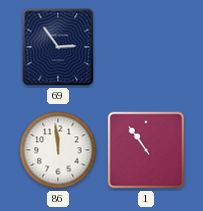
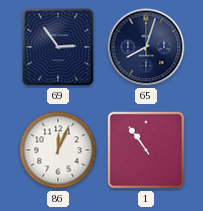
65: none -> 8:03 (146, 47)
86: 11:59 -> 12:04 (58, 150)
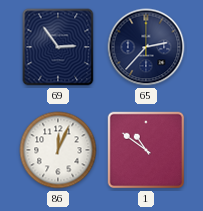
65: 8:03 -> 2:37 (146, 47)
1: 10:54 -> 10:51 (146, 150)
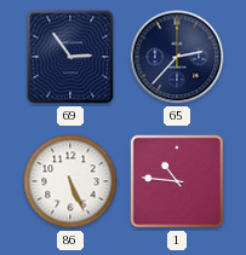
86: 12:04 -> 5:26 (70, 181)
1: 10:51 -> 10:46 (177, 181)
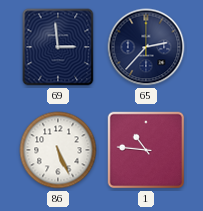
69: 2:54 -> 2:59 (58, 47)
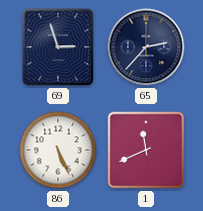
69: 2:59 -> 2:57 (58, 47)
1: 10:46 -> 11:41 (146, 150)
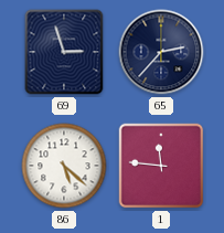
86: 5:26 -> 5:22 (64, 166)
1: 11:41 -> 11:46 (161, 166)
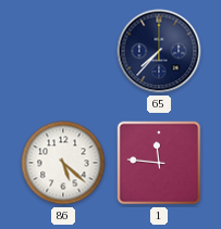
69: 2:57 -> none (64, 52)
65: 2:37 -> 7:37 (159, 51)
